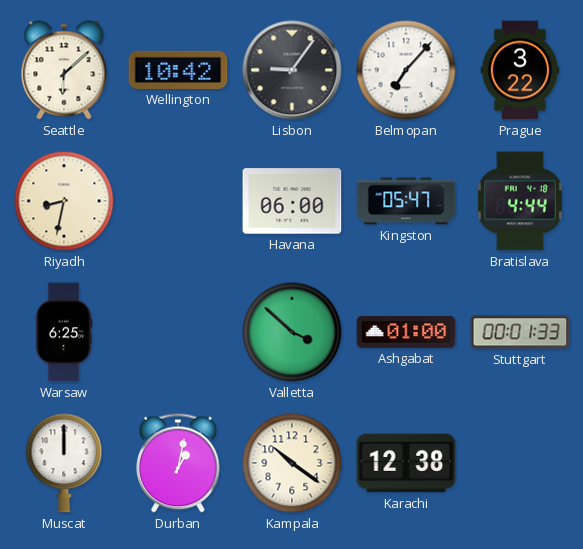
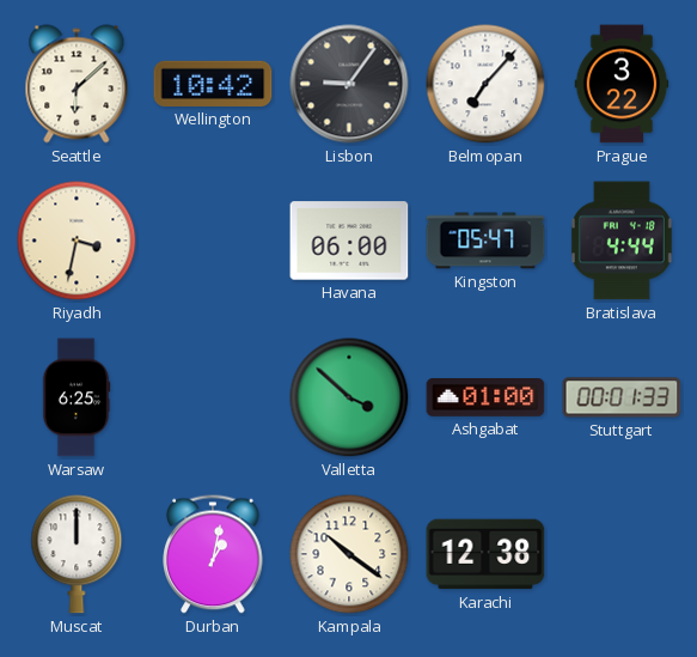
Riyadh: 8:32 -> 3:32 (77, 241)
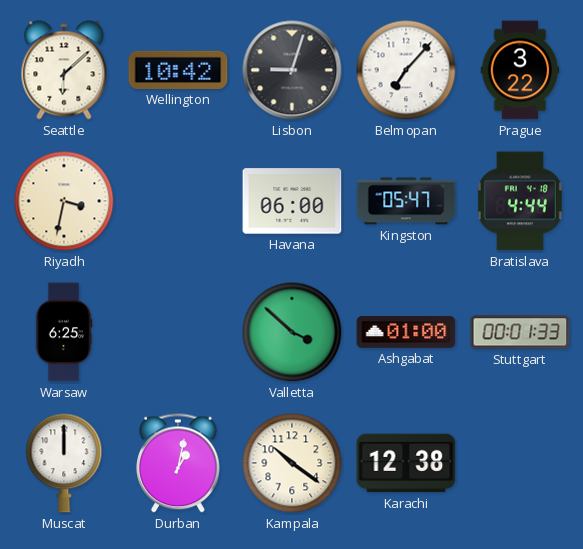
Lisbon: 9:06 -> 9:03 (292, 70)
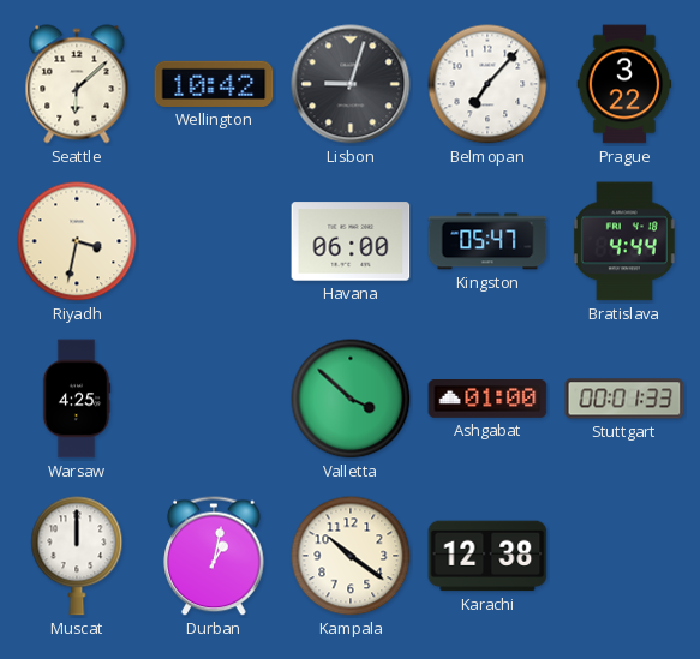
Warsaw: 6:25 -> 4:25 (77, 399)
